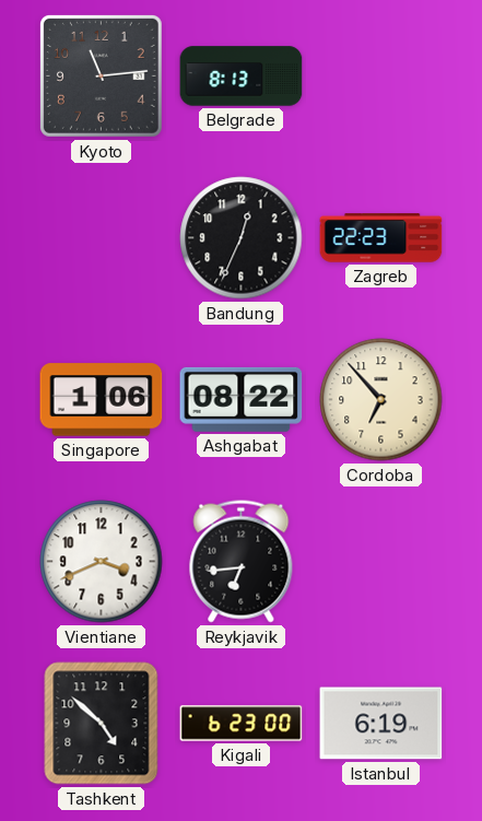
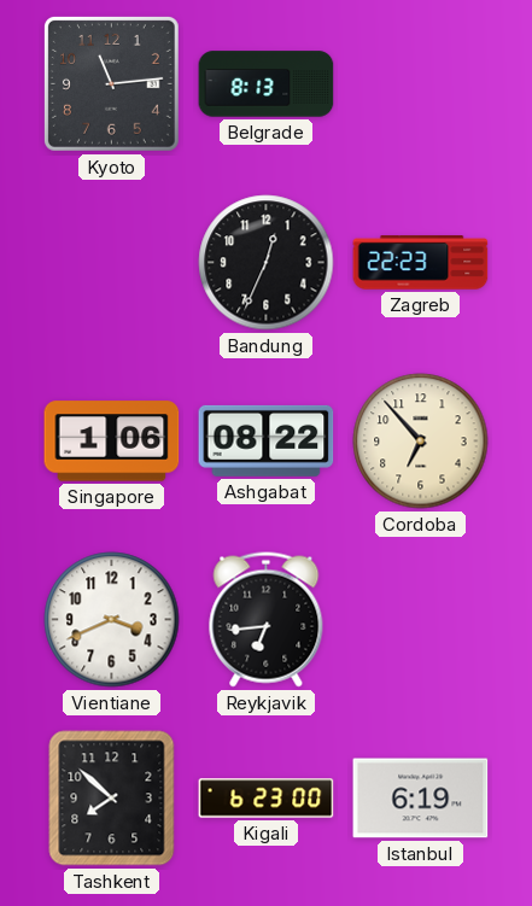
Tashkent: 4:52 -> 7:52 (112, 799)
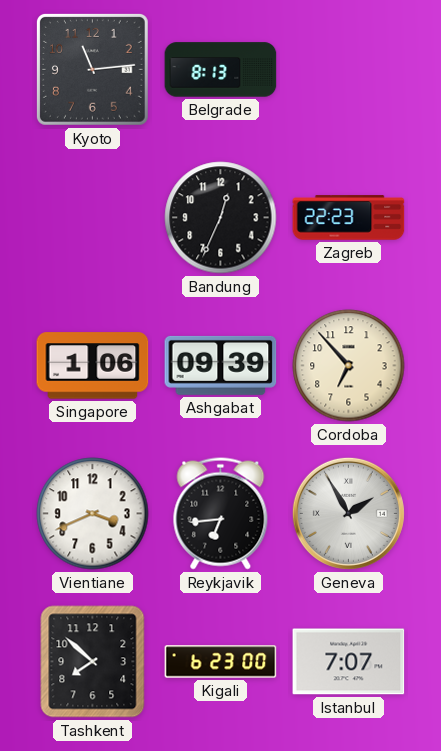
Ashgabat: 08:22 -> 09:39 (221, 365)
Geneva: none -> 1:55 (348, 513)
Istanbul: 6:19 -> 7:07 (349, 662)
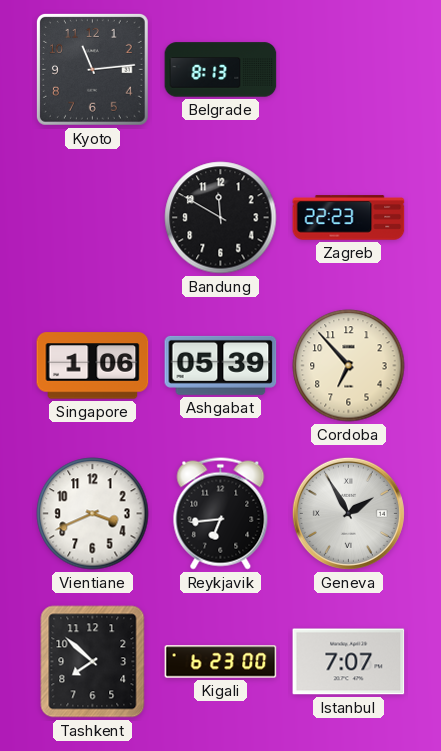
Bandung: 12:34 -> 11:50 (221, 218)
Ashgabat: 09:39 -> 05:39 (221, 365)
